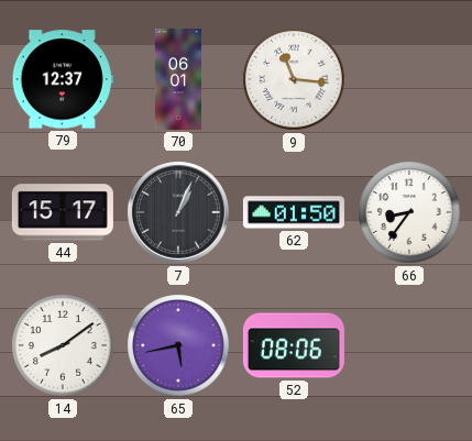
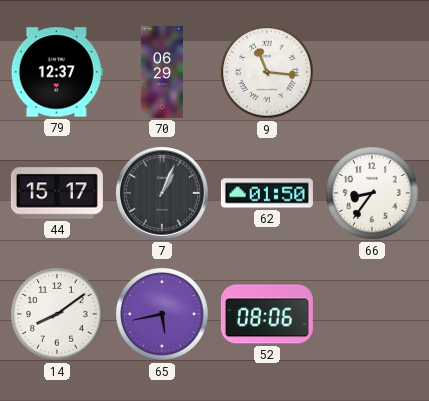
70: 06:01 -> 06:29 (161, 72)
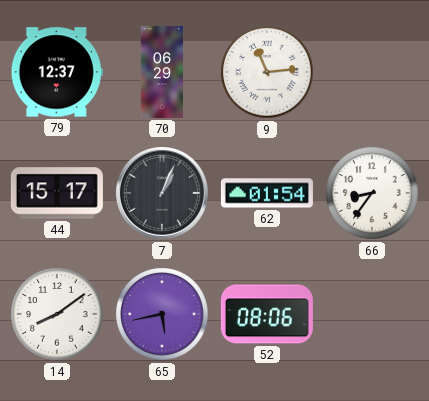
9: 11:16 -> 11:14 (267, 72)
62: 01:50 -> 01:54 (267, 193)
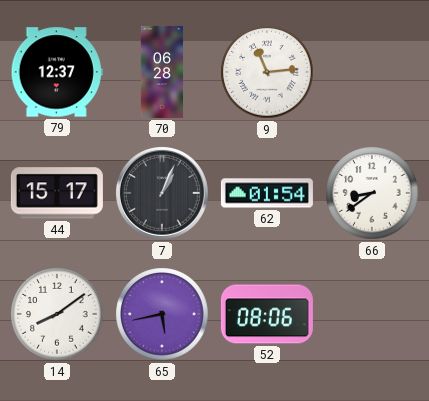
70: 06:29 -> 06:28 (161, 72)
66: 8:36 -> 8:39 (372, 193)
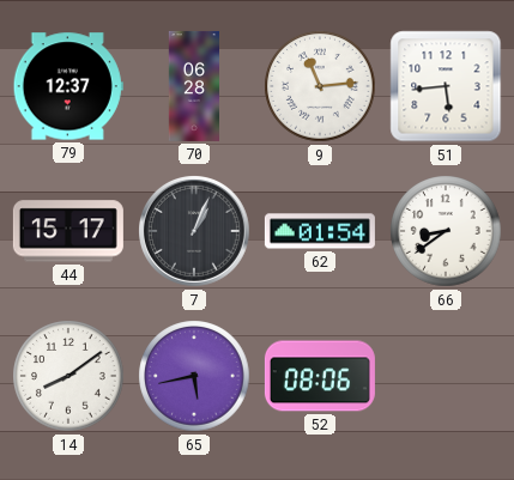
51: none -> 5:44 (446, 86)
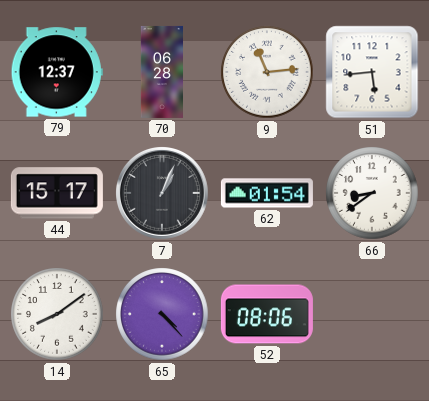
65: 5:43 -> 4:23 (162, 314)
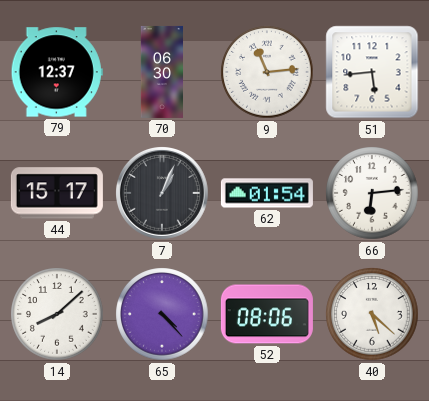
70: 06:28 -> 06:30 (161, 72)
66: 8:39 -> 6:14 (372, 193)
14: 8:09 -> 8:08 (57, 314)
40: none -> 5:22 (372, 314)
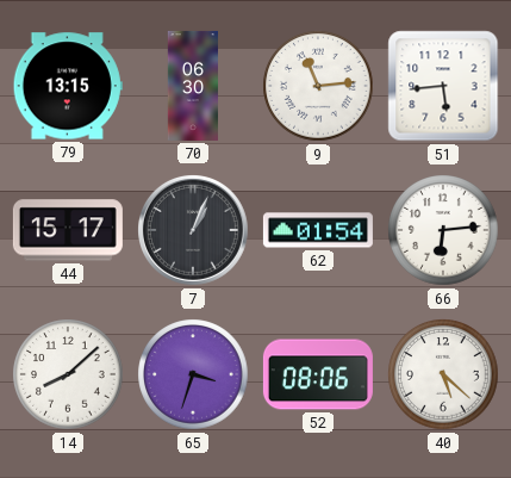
79: 12:37 -> 13:15 (68, 86)
65: 4:23 -> 3:33 (193, 374)
